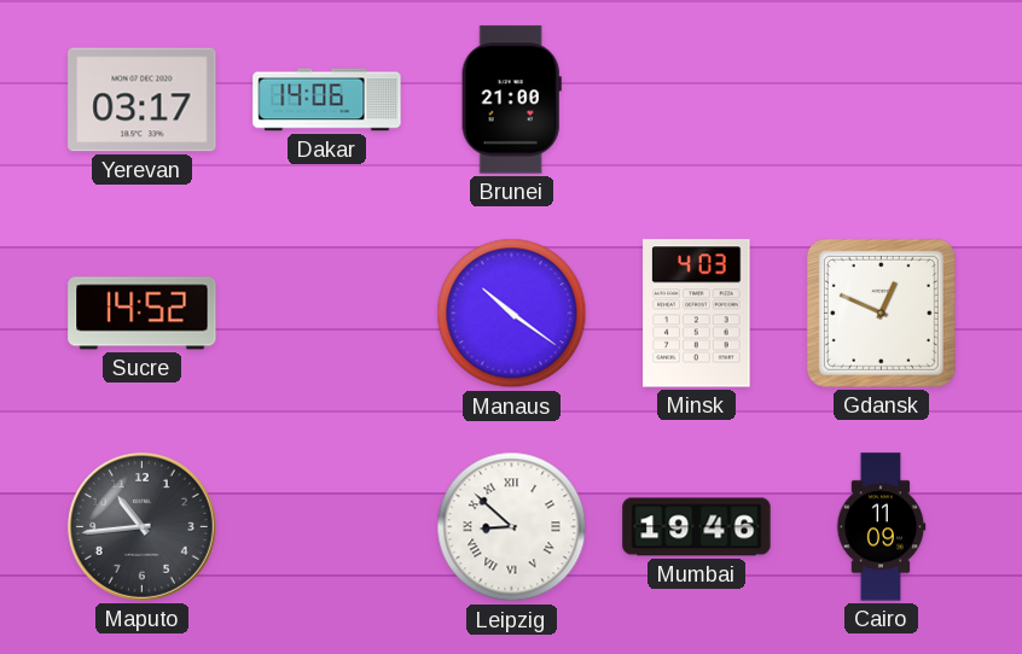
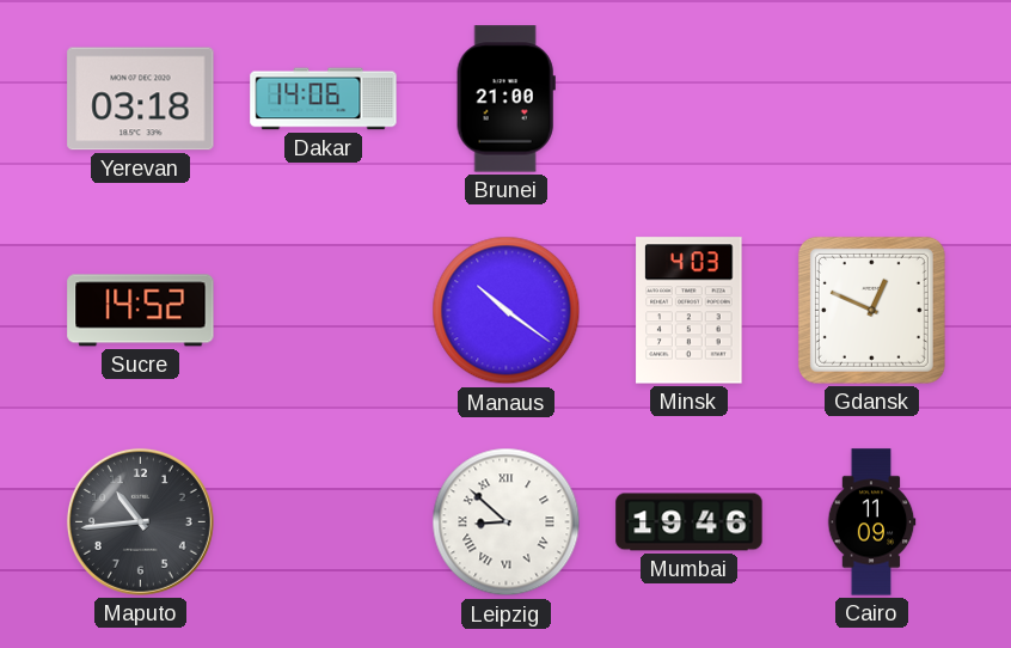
Yerevan: 03:17 -> 03:18 (141, 99)
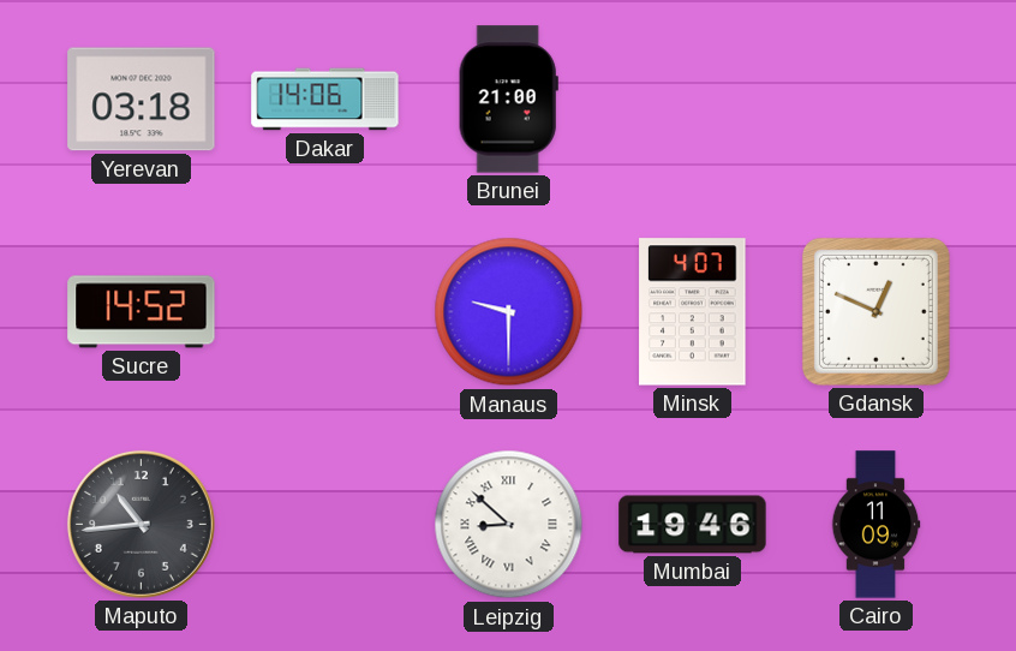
Manaus: 10:21 -> 9:30 (509, 312)
Minsk: 4:03 -> 4:07 (693, 312)
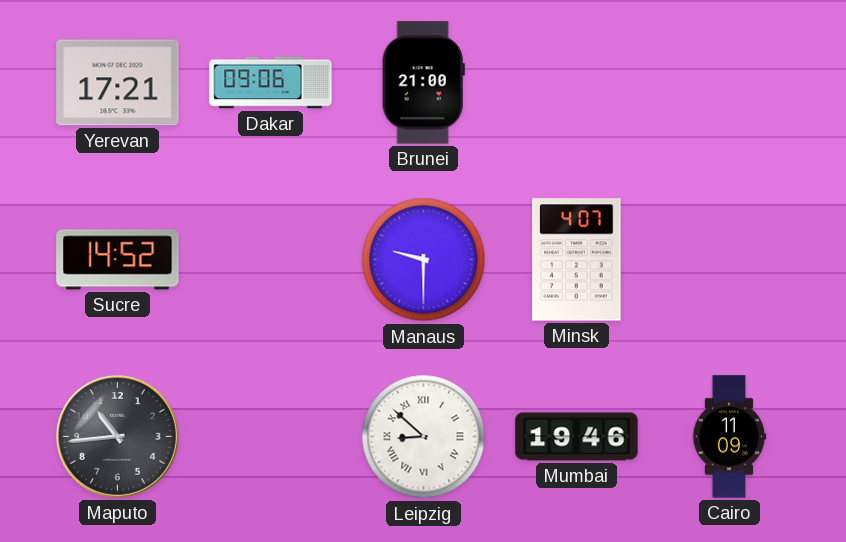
Yerevan: 03:18 -> 17:21 (118, 83)
Dakar: 14:06 -> 09:06 (271, 83)
Gdansk: 12:49 -> none (875, 311)
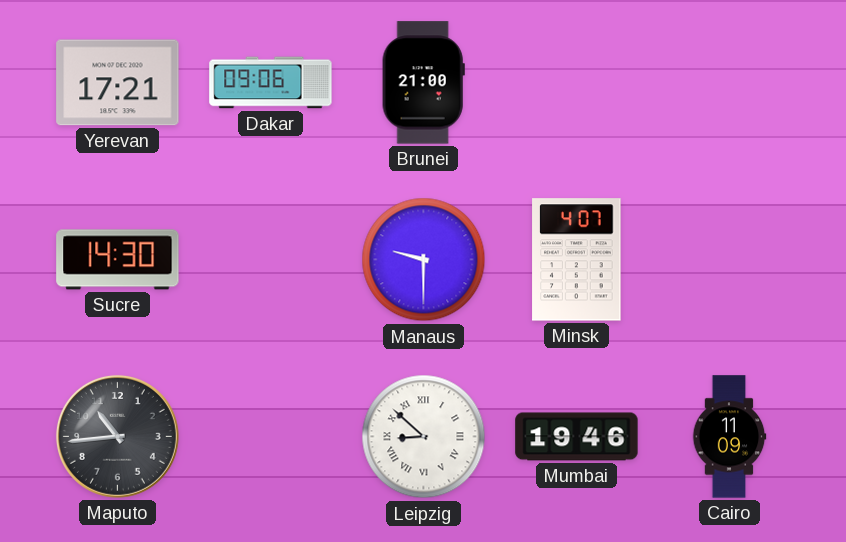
Sucre: 14:52 -> 14:30 (118, 260)
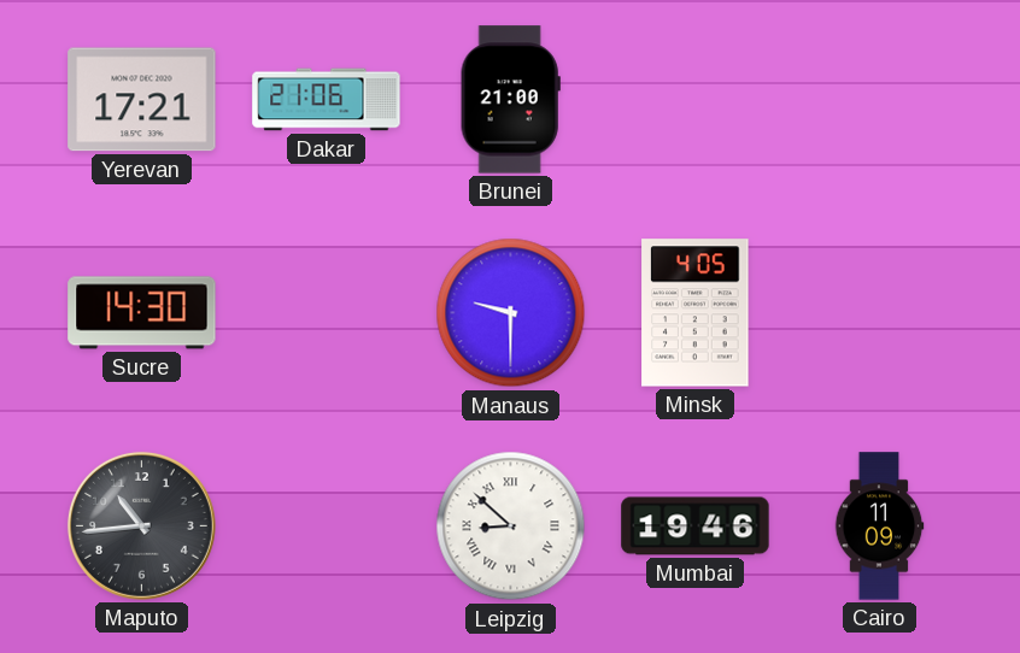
Dakar: 09:06 -> 21:06 (327, 100)
Minsk: 4:07 -> 4:05 (696, 313)
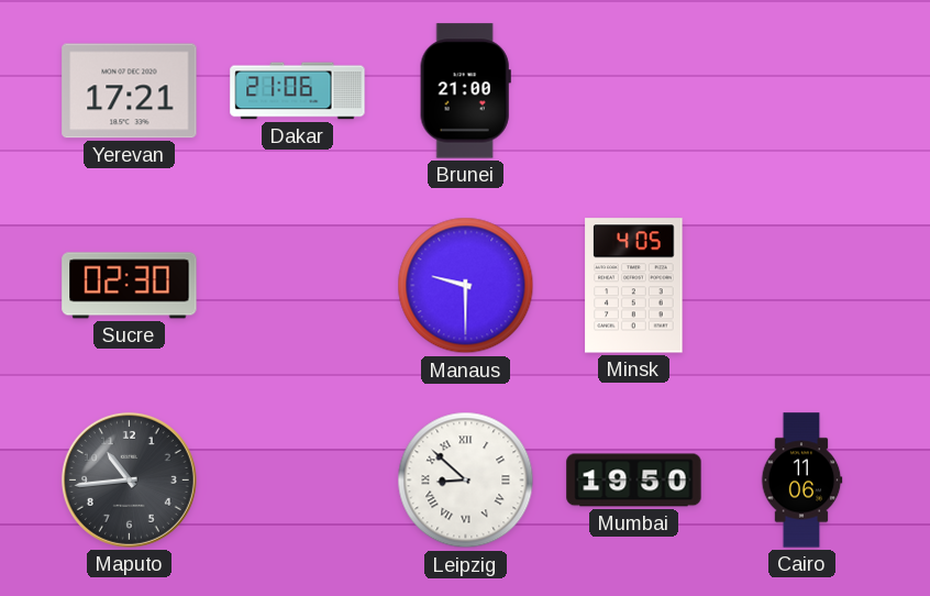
Sucre: 14:30 -> 02:30 (130, 286)
Mumbai: 19:46 -> 19:50 (634, 481)
Cairo: 11:09 -> 11:06 (801, 481)
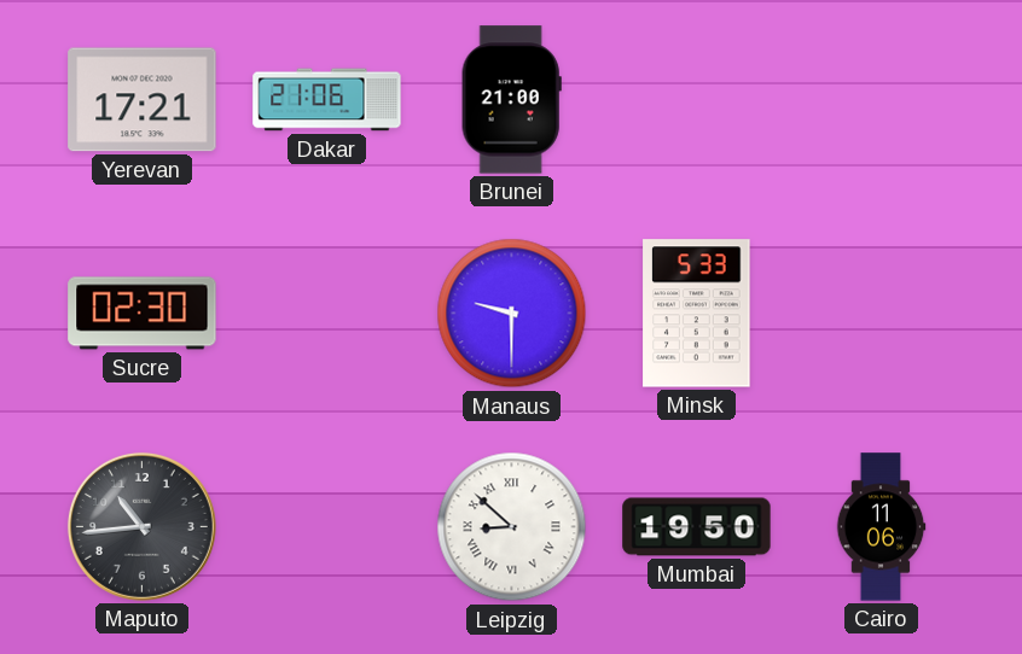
Minsk: 4:05 -> 5:33 (697, 314)
